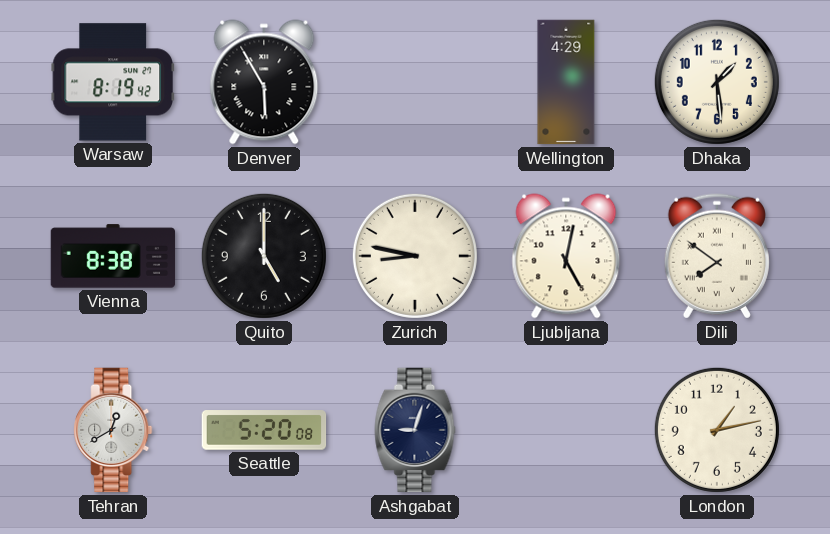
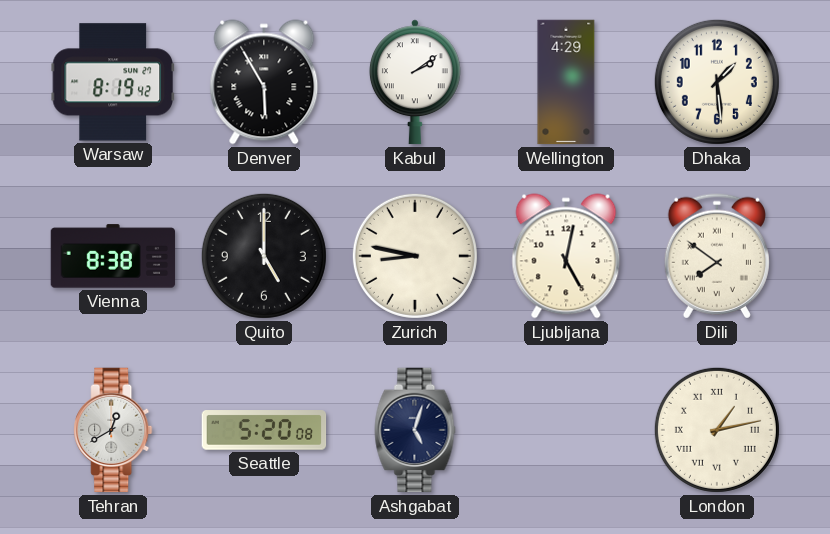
Kabul: none -> 2:09 (415, 82)
Ashgabat: 9:03 -> 5:03 (415, 430)
London numerals: Arabic -> Roman (717, 430)
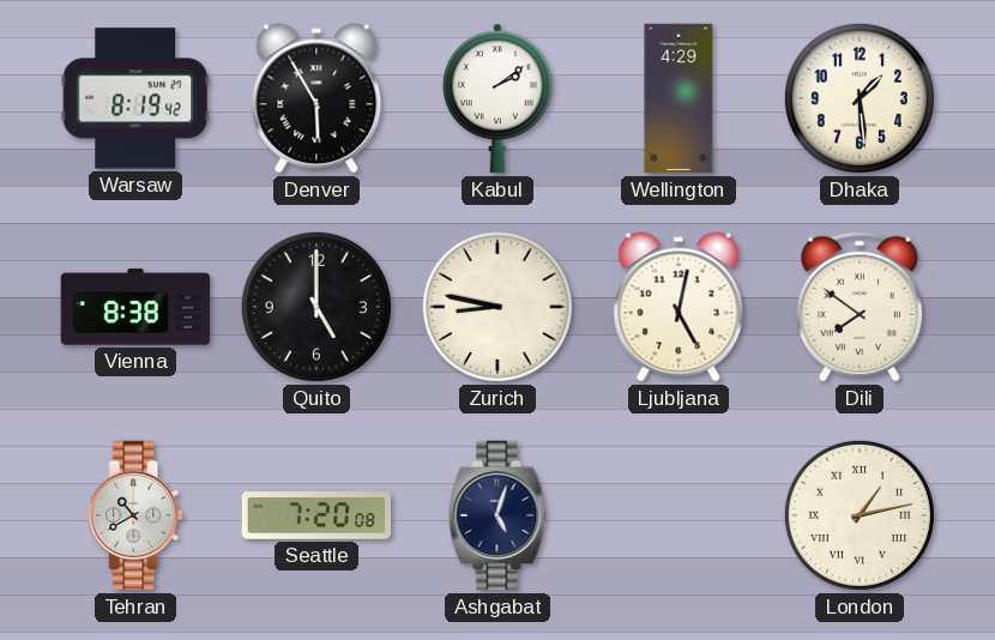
Tehran: 12:40 -> 10:40 (135, 515)
Seattle: 5:20 -> 7:20 (316, 515)
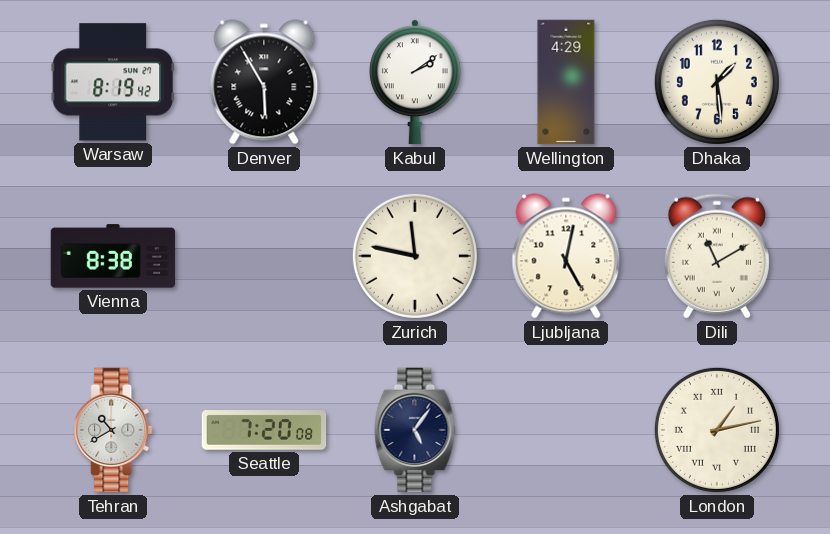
Quito: 5:00 -> none (316, 307)
Zurich: 8:47 -> 11:47 (415, 256)
Dili: 7:51 -> 11:10 (717, 256)
Ashgabat: 5:03 -> 5:06 (415, 430)
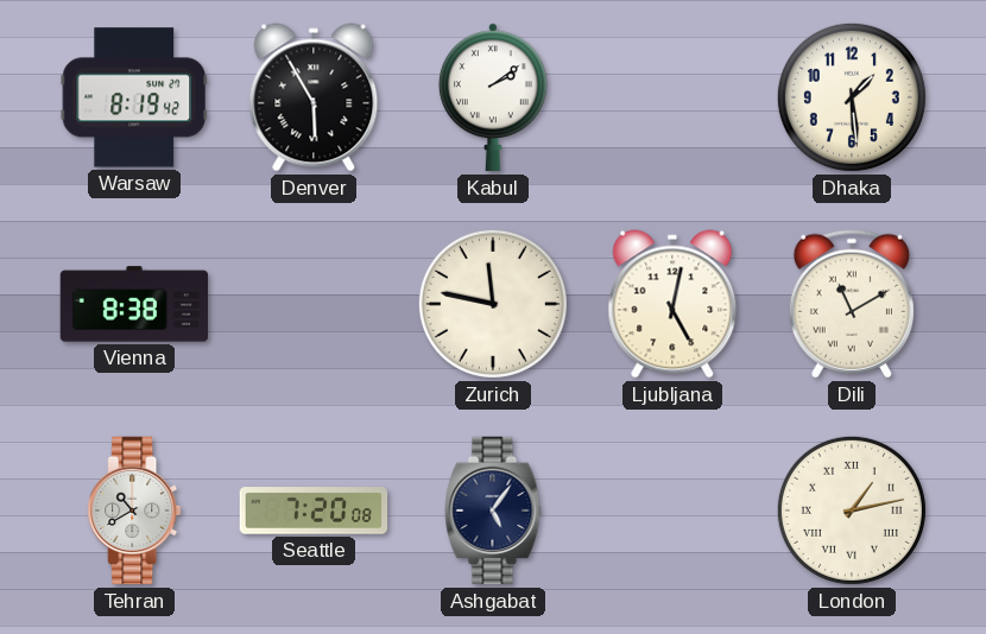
Wellington: 4:29 -> none (566, 82)
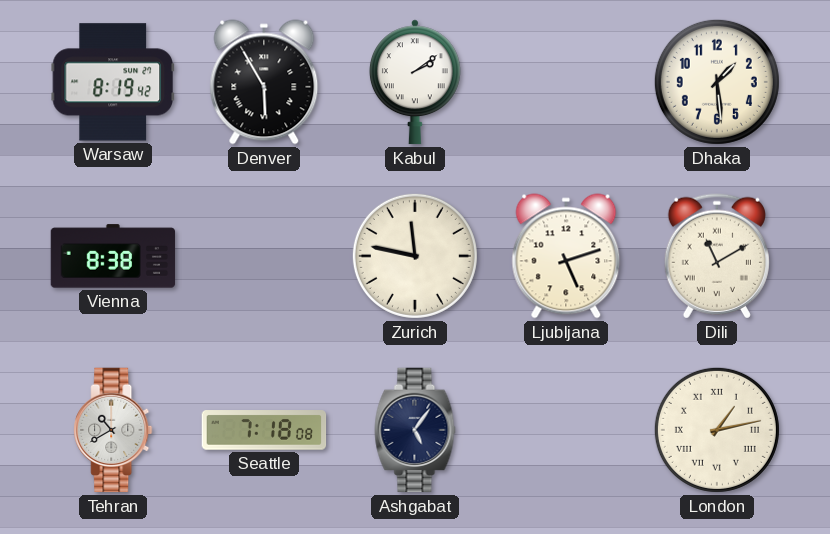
Ljubljana: 5:02 -> 5:12 (566, 256)
Seattle: 7:20 -> 7:18 (264, 430)
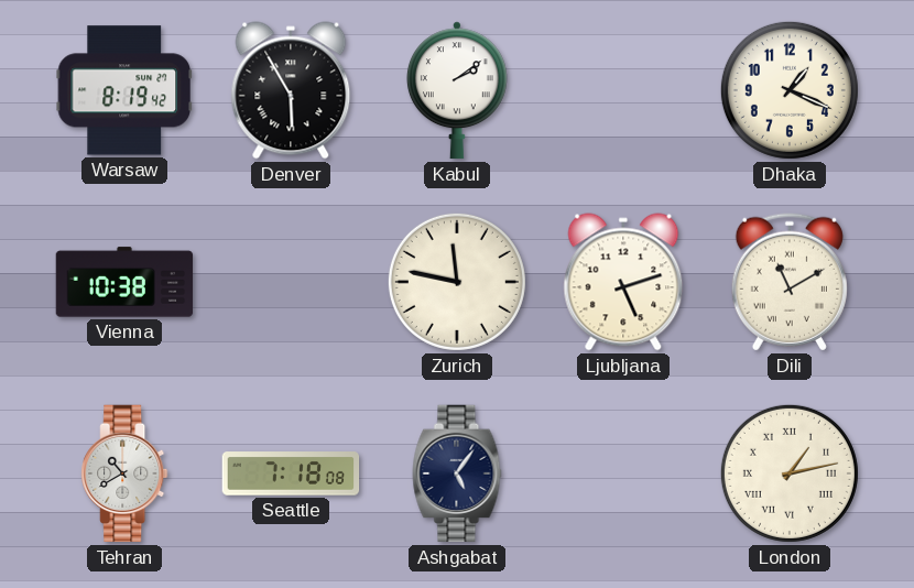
Dhaka: 1:29 -> 1:19 (790, 90)
Vienna: 8:38 -> 10:38 (124, 282)
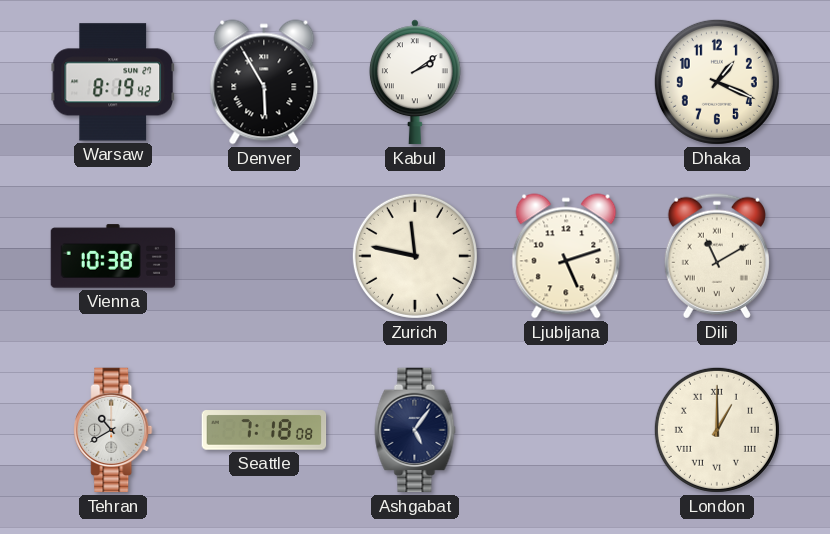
London: 1:13 -> 1:00 (717, 430)
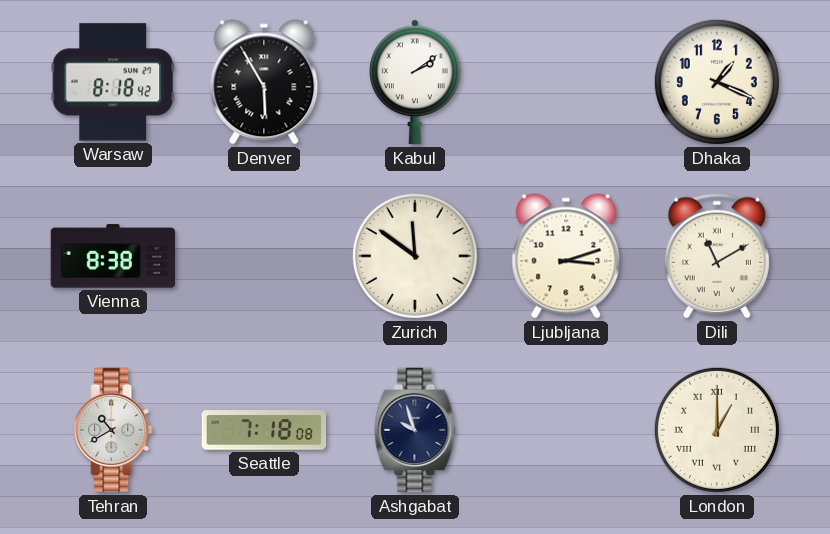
Warsaw: 8:19 -> 8:18 (112, 82)
Vienna: 10:38 -> 8:38 (113, 256)
Zurich: 11:47 -> 11:51 (415, 256)
Ljubljana: 5:12 -> 3:12 (566, 256)
Ashgabat: 5:06 -> 9:57 (415, 430)
